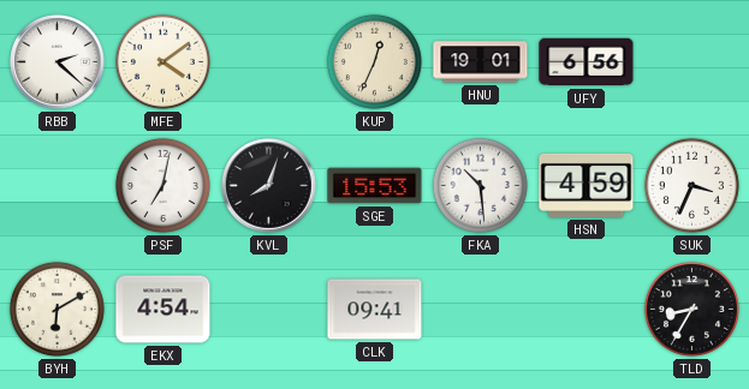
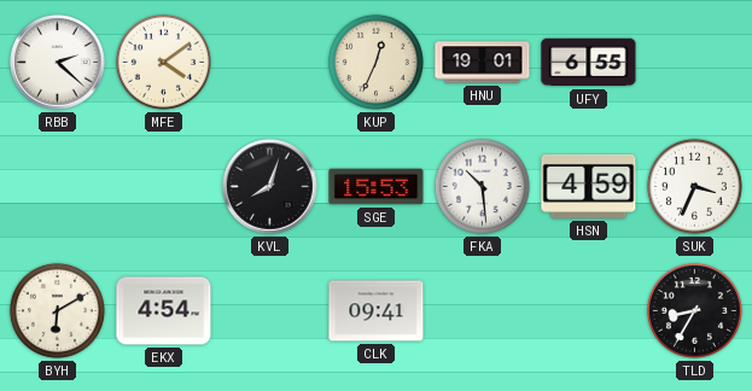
UFY: 6:56 -> 6:55 (589, 63)
PSF: 7:02 -> none (162, 185)
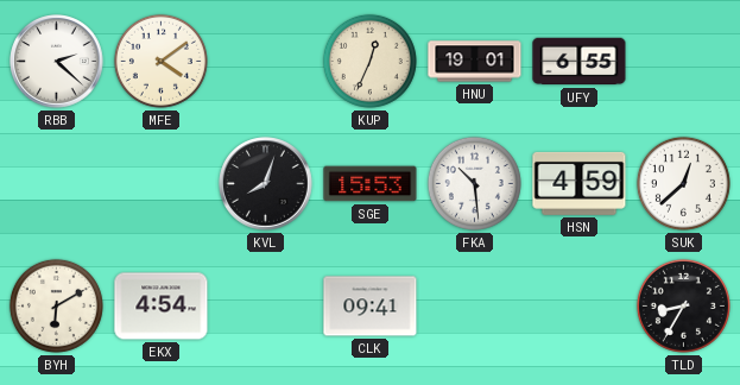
SUK: 3:34 -> 12:38 (683, 183)
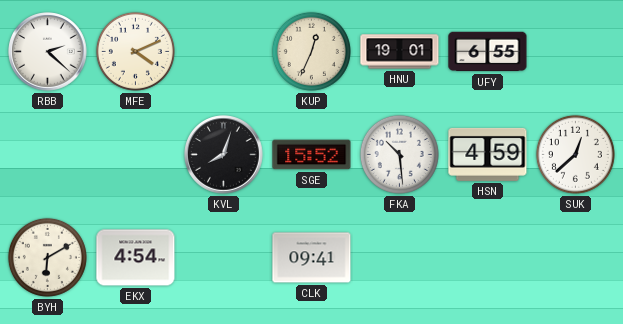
MFE: 4:09 -> 4:11 (135, 51)
SGE: 15:53 -> 15:52 (312, 155)
TLD: 8:35 -> none (683, 305)
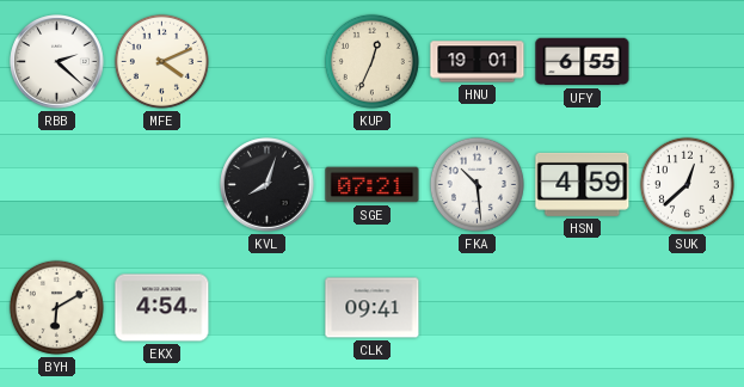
SGE: 15:52 -> 07:21 (373, 185)
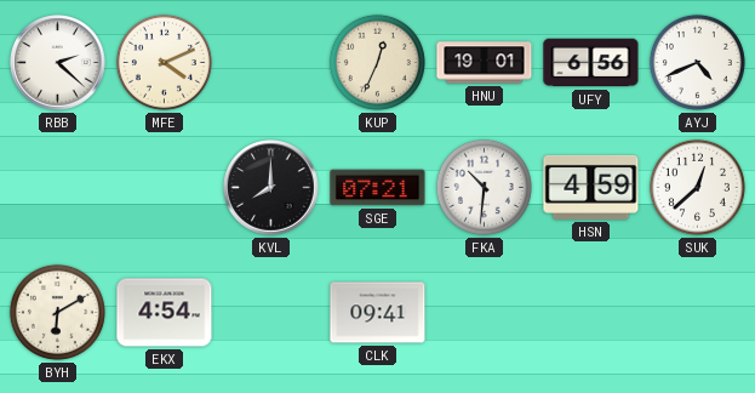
UFY: 6:55 -> 6:56 (591, 63)
AYJ: none -> 4:41 (697, 62)
KVL: 8:03 -> 8:00 (271, 188)
FKA: 10:29 -> 10:31 (484, 187)
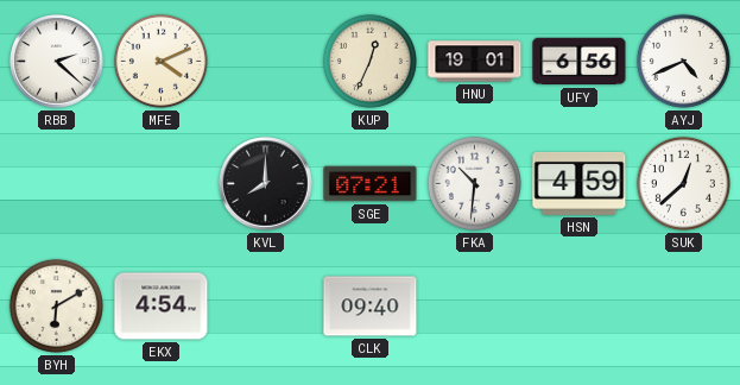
CLK: 09:41 -> 09:40 (371, 307)
